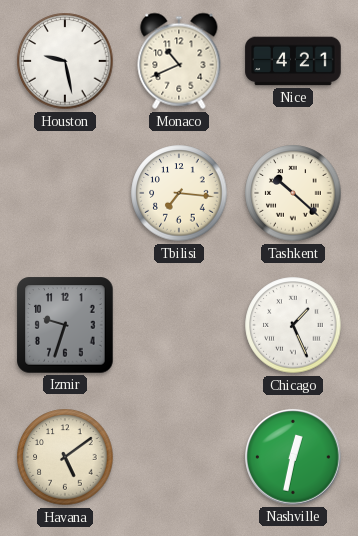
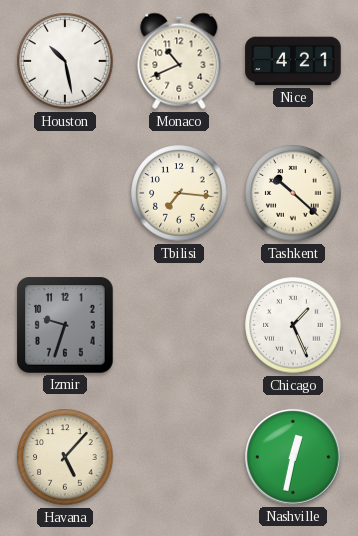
Houston: 9:28 -> 10:28 (65, 61)
Havana: 5:09 -> 5:07 (65, 457)
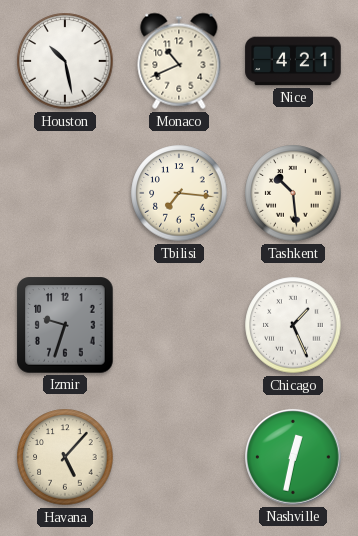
Tashkent: 10:22 -> 10:29 (293, 193)
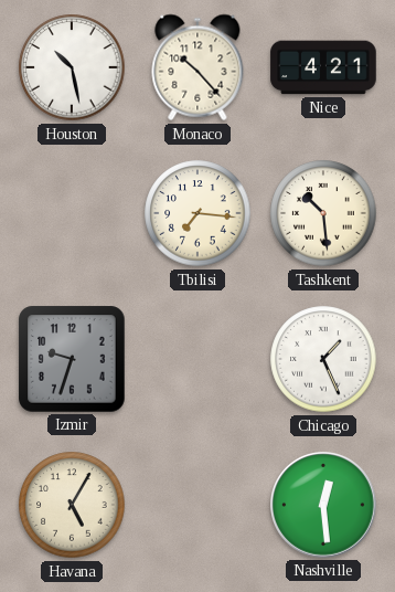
Monaco: 10:41 -> 10:23 (197, 67)
Havana: 5:07 -> 5:05 (72, 505)
Nashville: 12:32 -> 12:29 (323, 505)
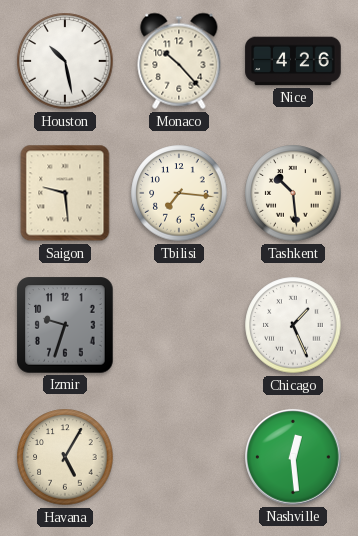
Nice: 4:21 -> 4:26 (293, 61)
Saigon: none -> 9:29 (65, 193)
